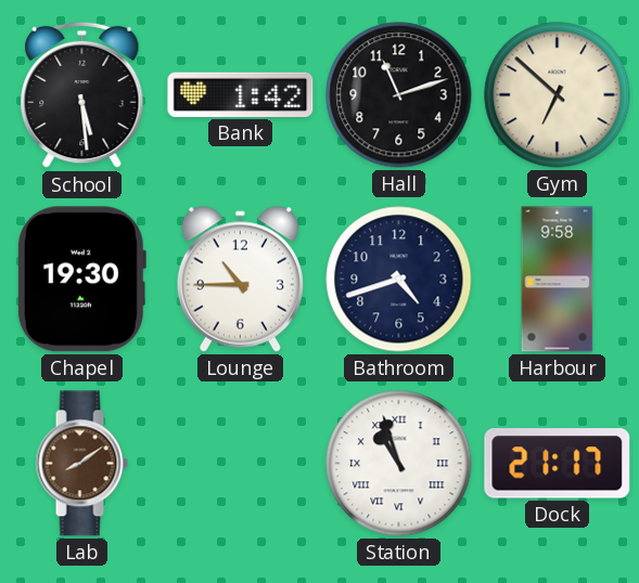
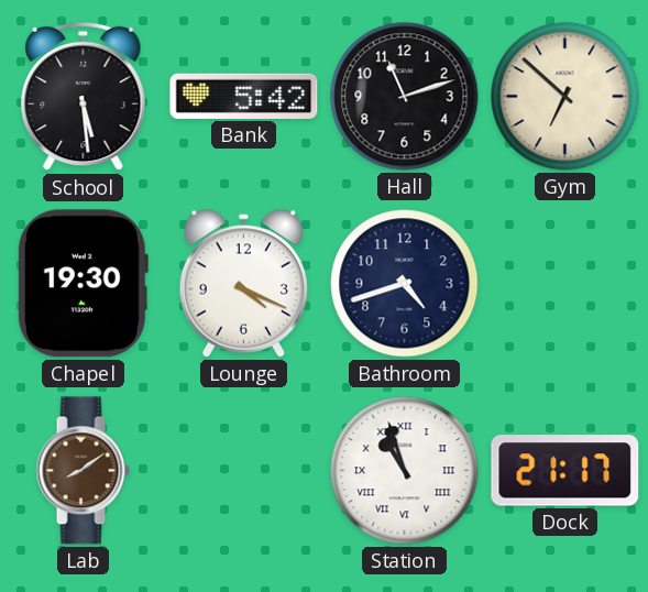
Bank: 1:42 -> 5:42 (244, 96)
Lounge: 10:45 -> 4:19 (243, 283)
Harbour: 9:58 -> none (558, 280)
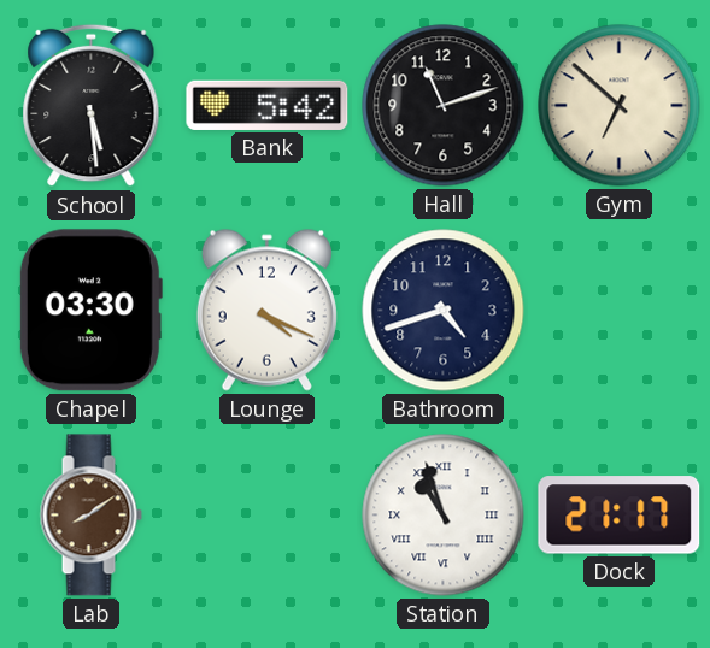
Chapel: 19:30 -> 03:30 (90, 311)
